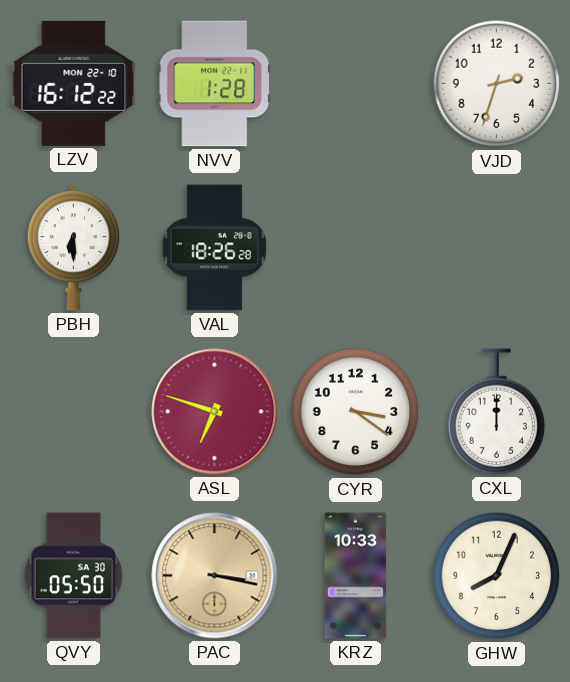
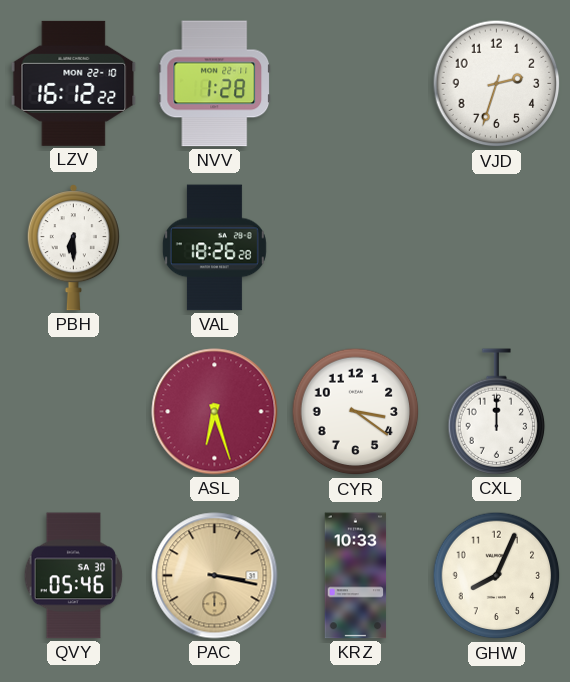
ASL: 6:48 -> 6:27 (215, 412)
QVY: 05:50 -> 05:46 (74, 576)
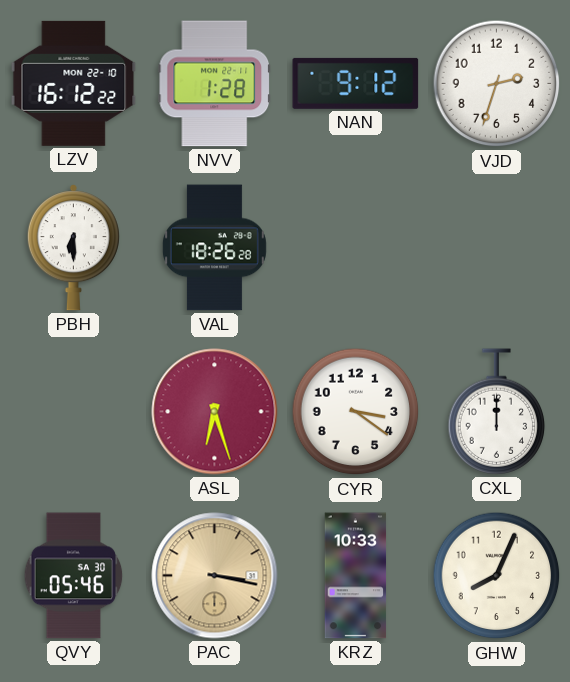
NAN: none -> 9:12 (356, 83)
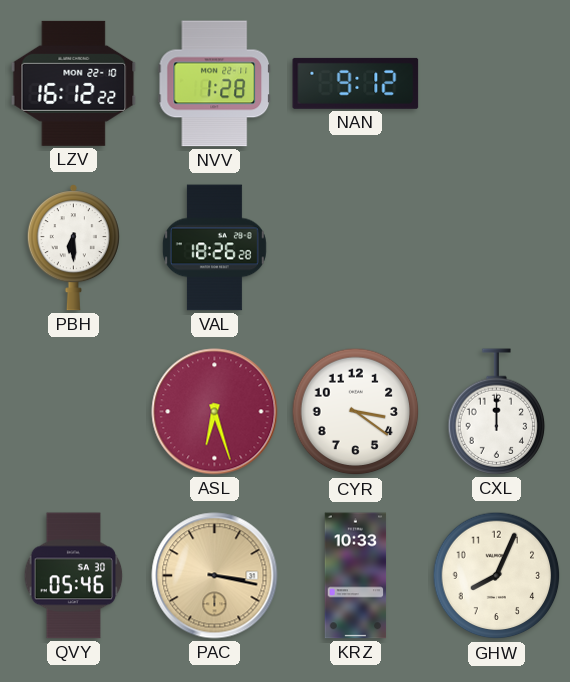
VJD: 2:33 -> none (497, 84)
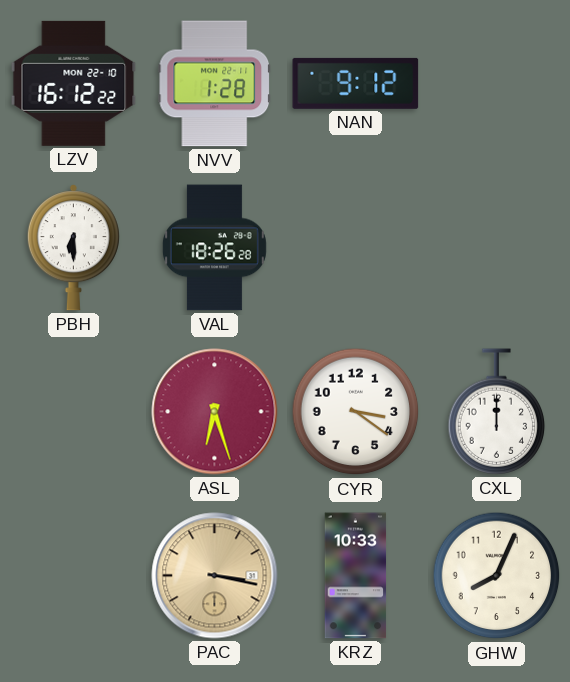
QVY: 05:46 -> none (74, 576)
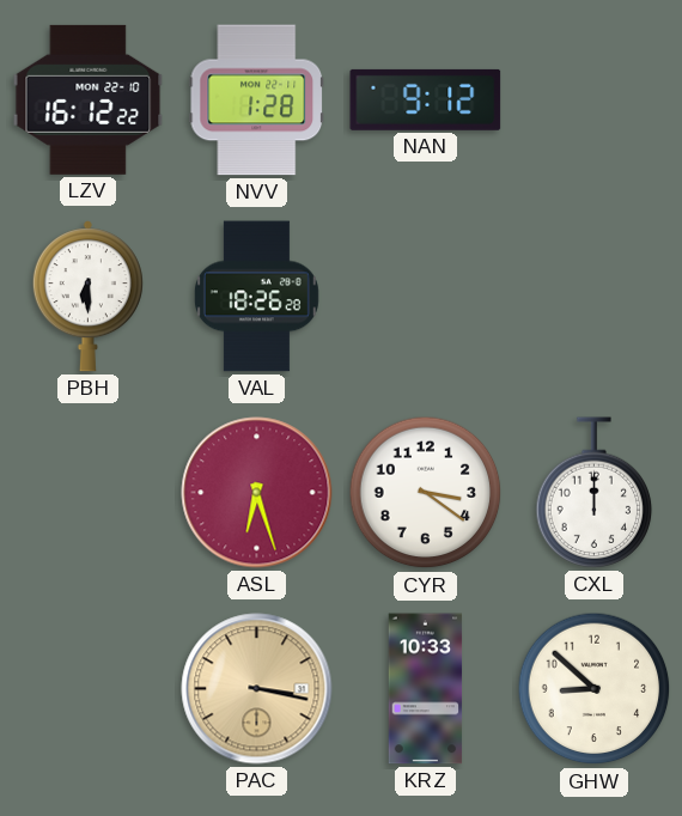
GHW: 8:04 -> 8:52 (595, 689)
